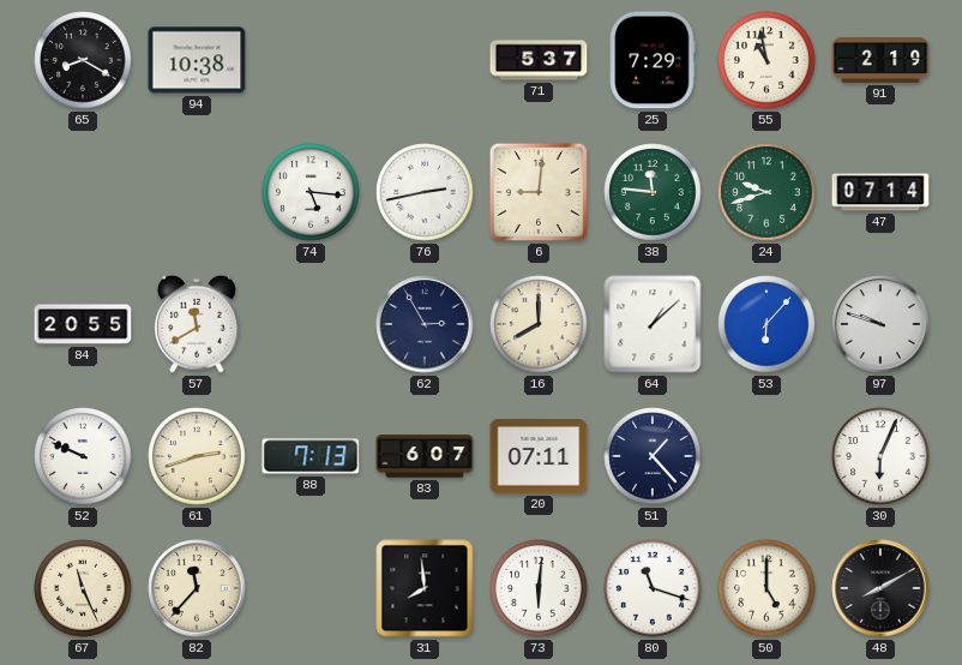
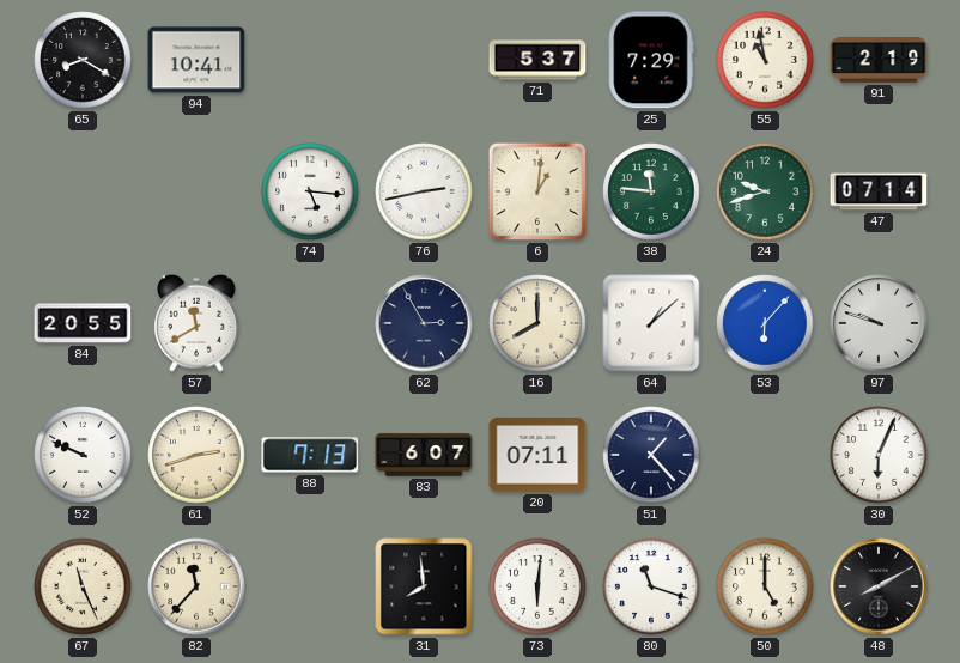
94: 10:38 -> 10:41 (196, 60)
6: 9:01 -> 1:01 (537, 191)
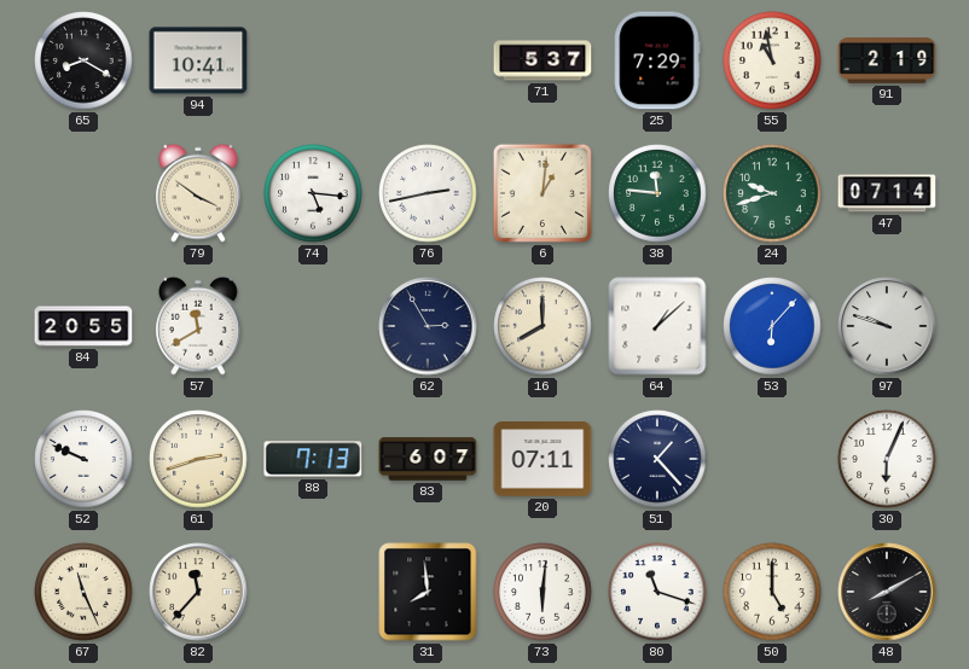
79: none -> 3:51 (198, 193)
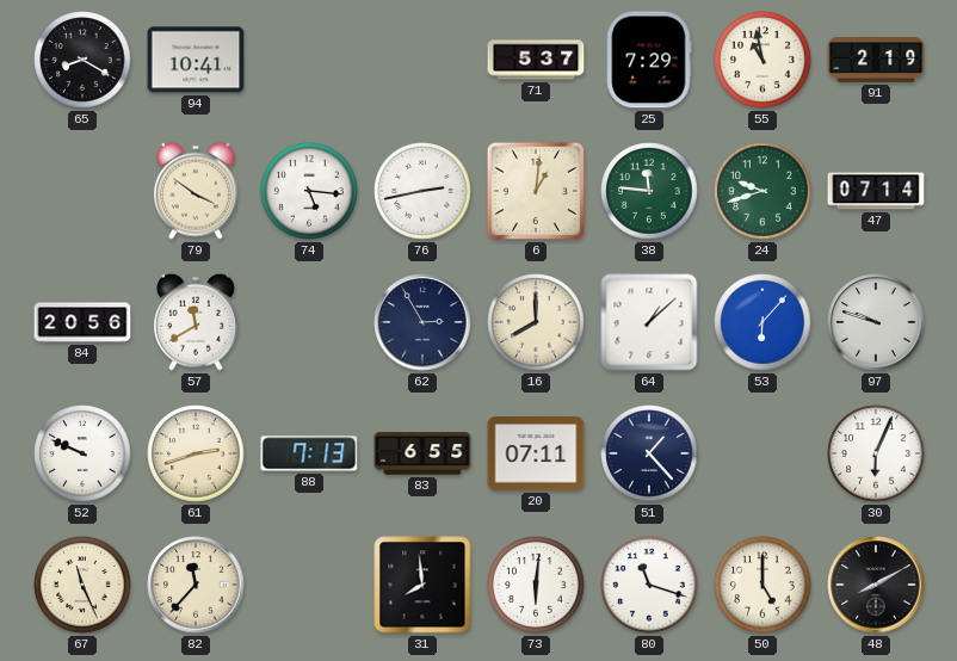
84: 20:55 -> 20:56 (82, 322)
83: 6:07 -> 6:55 (422, 453)
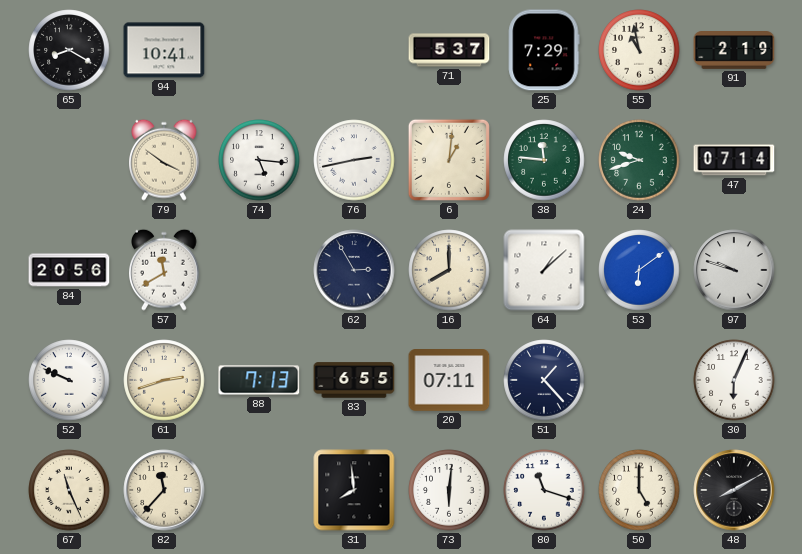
53: 6:07 -> 6:09 (639, 270)
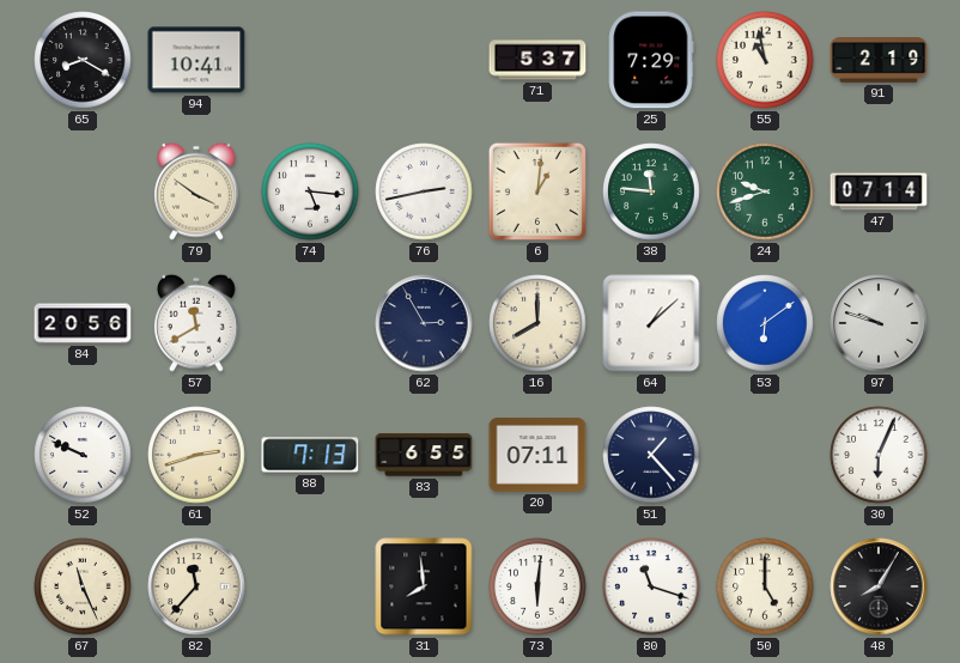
48: 8:10 -> 8:05 (879, 586)
